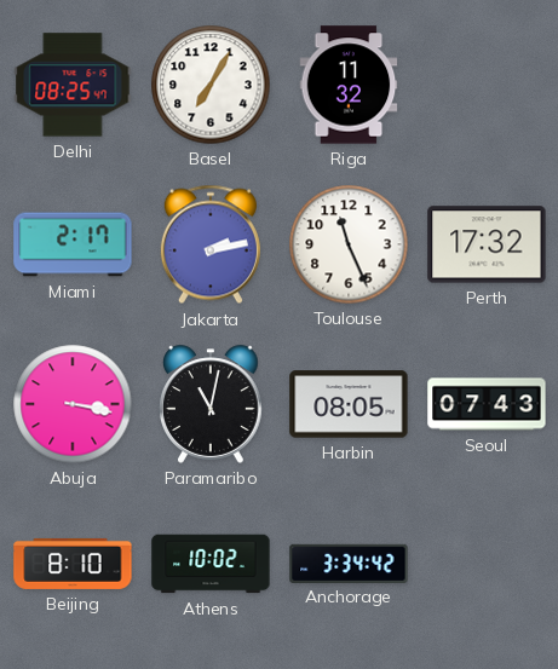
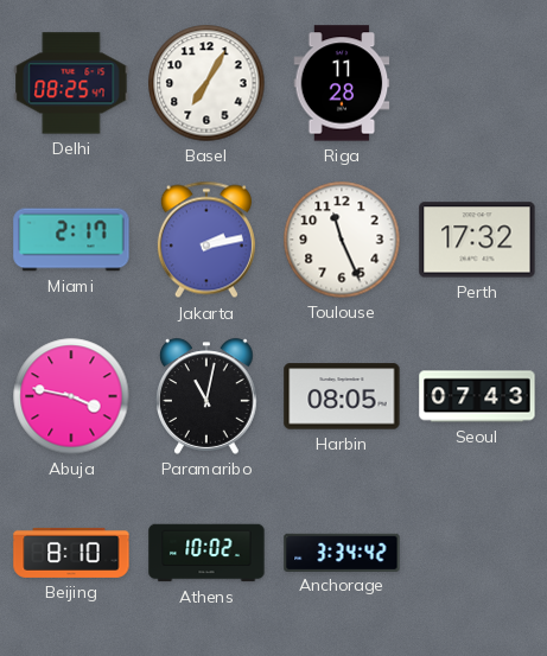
Riga: 11:32 -> 11:28 (342, 83)
Abuja: 3:17 -> 3:47 (71, 396)
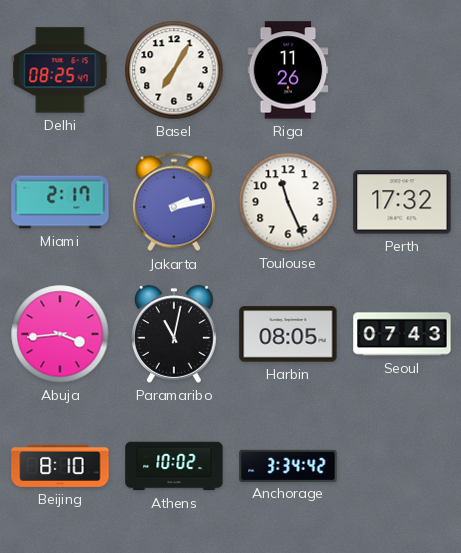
Riga: 11:28 -> 11:26 (288, 70)
Abuja: 3:47 -> 3:44 (60, 334)
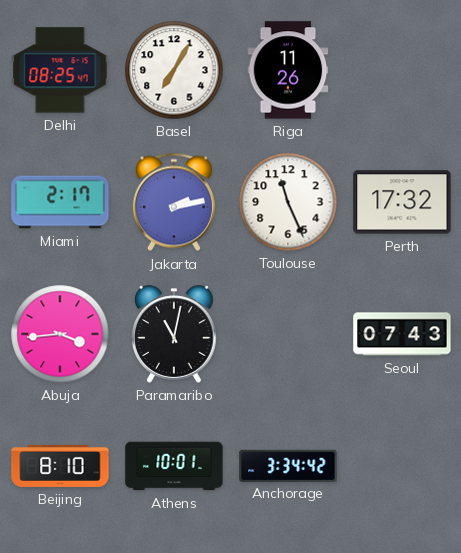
Harbin: 08:05 -> none (288, 334)
Athens: 10:02 -> 10:01 (174, 466)
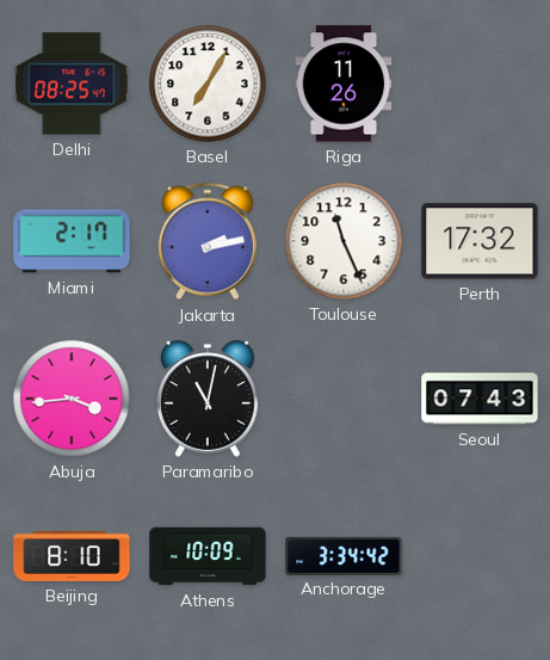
Athens: 10:01 -> 10:09 (208, 556)
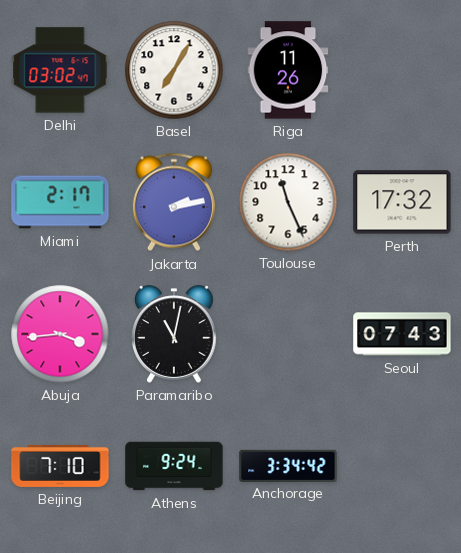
Delhi: 08:25 -> 03:02 (60, 70)
Beijing: 8:10 -> 7:10 (60, 466)
Athens: 10:09 -> 9:24 (174, 466)
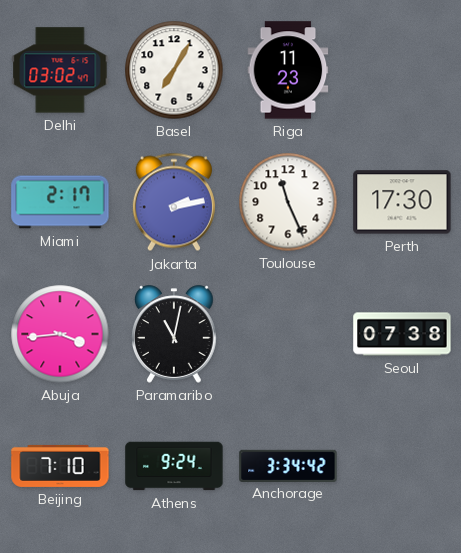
Riga: 11:26 -> 11:23 (288, 70)
Perth: 17:32 -> 17:30 (402, 202)
Seoul: 07:43 -> 07:38 (402, 334)
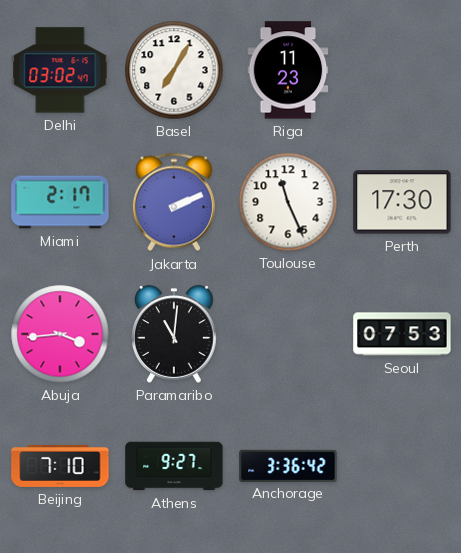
Jakarta: 2:13 -> 2:11 (174, 202)
Paramaribo: 11:02 -> 11:01 (174, 334)
Seoul: 07:38 -> 07:53 (402, 334)
Athens: 9:24 -> 9:27 (174, 466)
Anchorage: 3:34 -> 3:36 (288, 465)
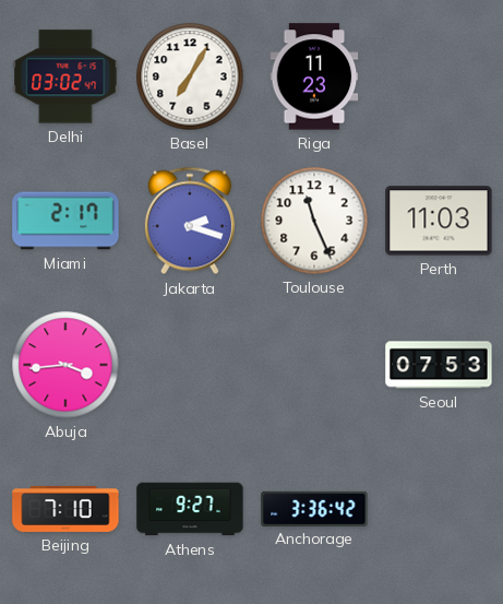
Jakarta: 2:11 -> 2:18 (190, 221)
Perth: 17:30 -> 11:03 (439, 221)
Paramaribo: 11:01 -> none (174, 334)
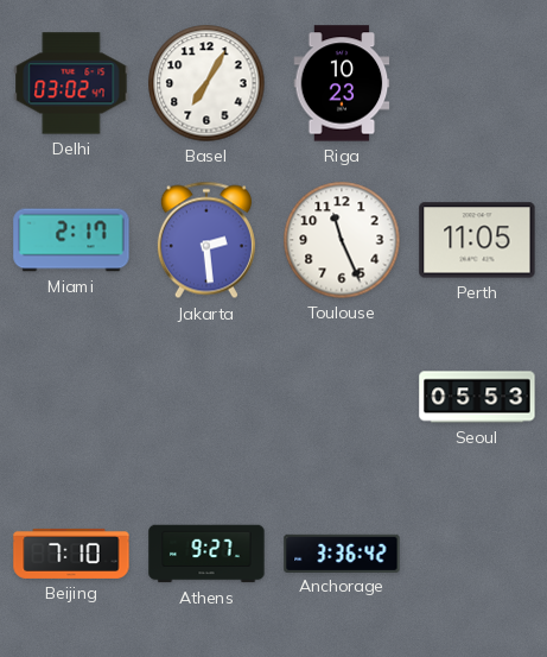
Riga: 11:23 -> 10:23 (342, 83)
Jakarta: 2:18 -> 2:29 (206, 240)
Perth: 11:03 -> 11:05 (477, 240)
Abuja: 3:44 -> none (65, 365)
Seoul: 07:53 -> 05:53 (477, 397)
